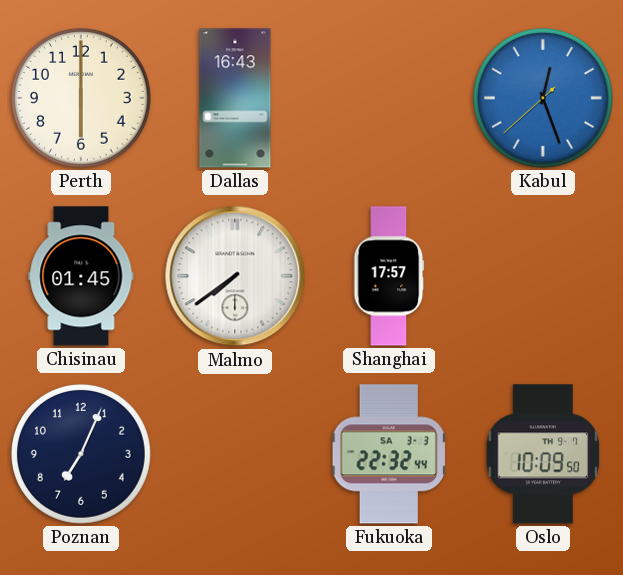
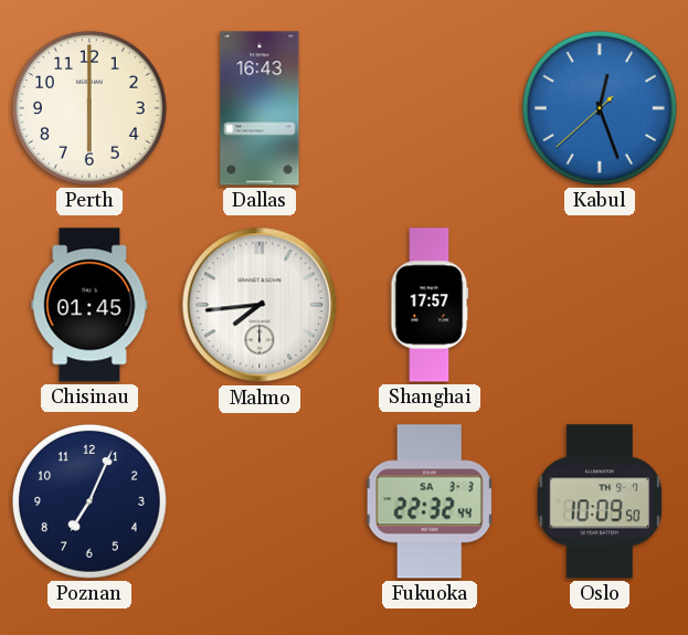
Malmo: 7:39 -> 7:44 (260, 305)
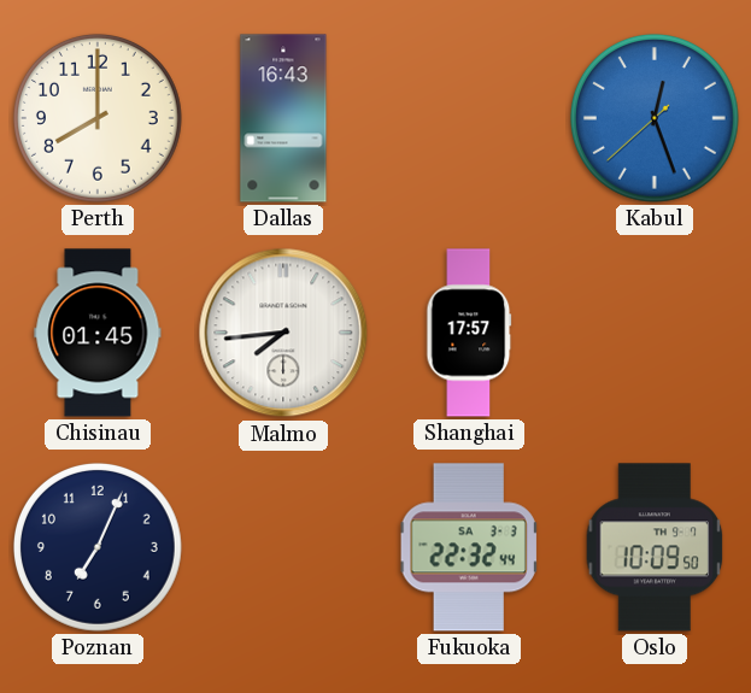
Perth: 6:00 -> 8:00 (98, 118)
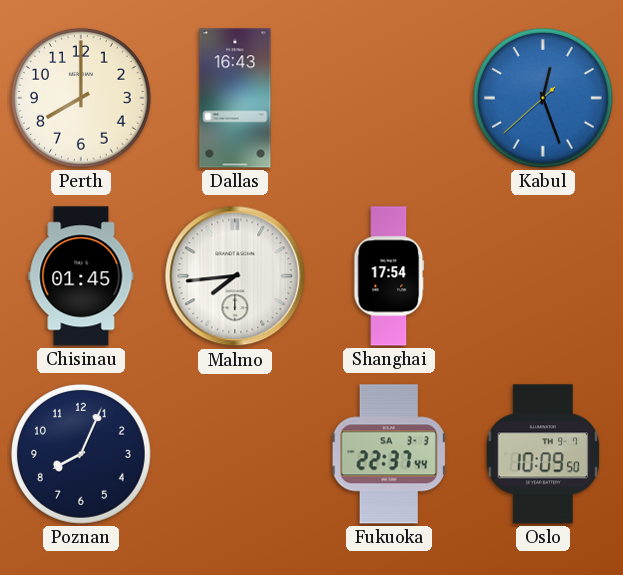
Shanghai: 17:57 -> 17:54 (389, 276)
Poznan: 7:04 -> 8:04 (81, 454)
Fukuoka: 22:32 -> 22:37 (389, 454)
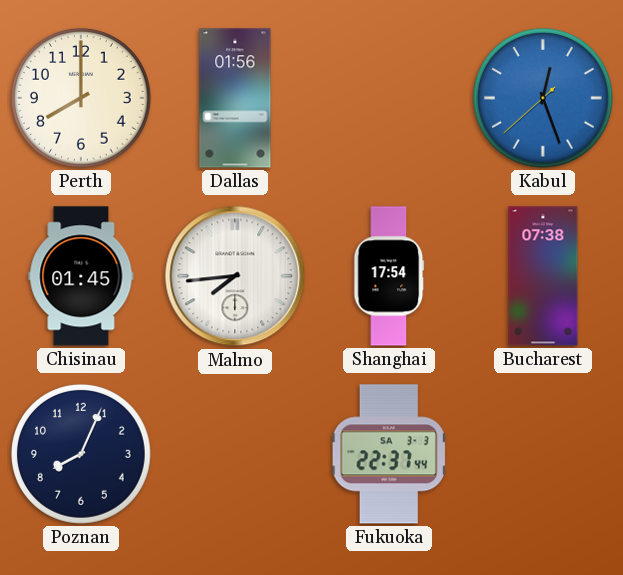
Dallas: 16:43 -> 01:56 (235, 98)
Bucharest: none -> 07:38 (543, 276)
Oslo: 10:09 -> none (543, 454)
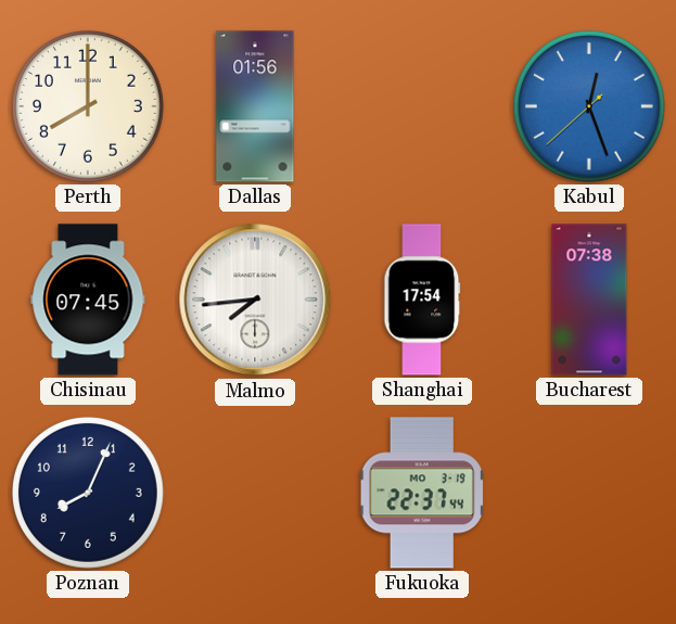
Chisinau: 01:45 -> 07:45 (88, 300)
Fukuoka date: SA 3-3 -> MO 3-19 (422, 493)
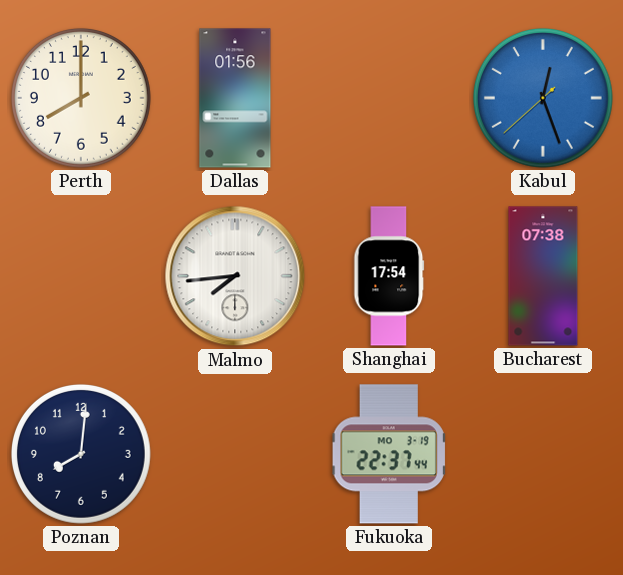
Chisinau: 07:45 -> none (88, 300)
Poznan: 8:04 -> 8:01 (81, 454)
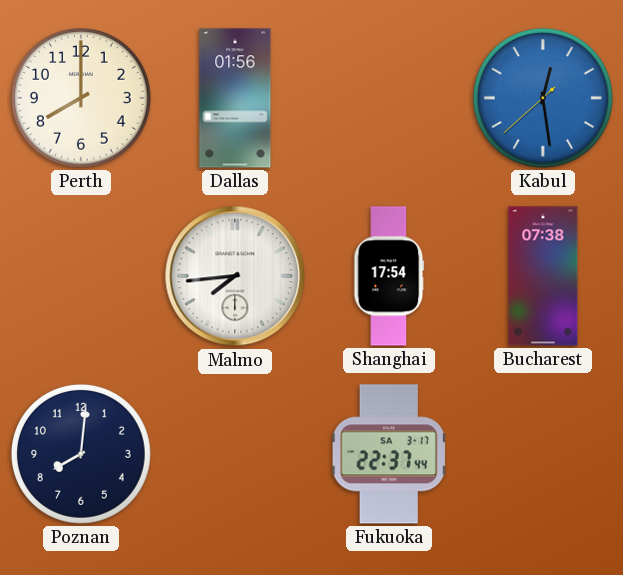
Kabul: 12:26 -> 12:28 (543, 98)
Fukuoka date: MO 3-19 -> SA 3-17 (389, 454)
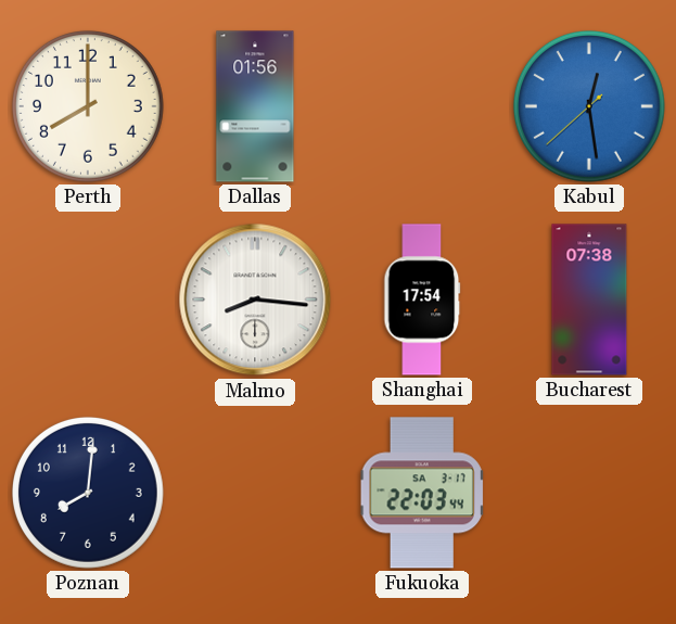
Malmo: 7:44 -> 8:16 (255, 300)
Fukuoka: 22:37 -> 22:03 (422, 493)
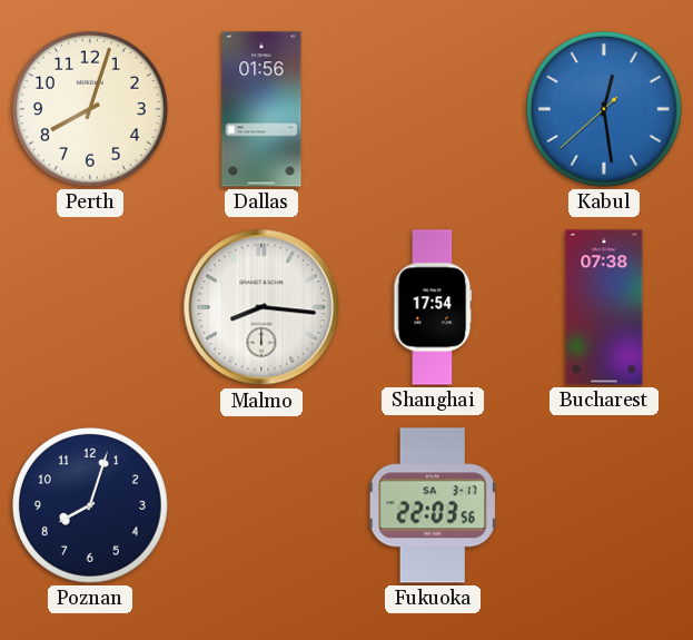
Perth: 8:00 -> 8:03 (90, 109)
Poznan: 8:01 -> 8:03 (90, 505)
Fukuoka: 22:03:44 -> 22:03:56 (433, 505)
